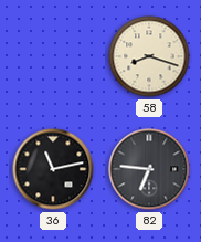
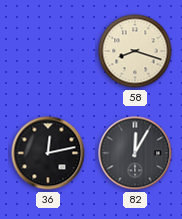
36: 11:13 -> 12:13 (48, 153)
82: 6:46 -> 12:05 (135, 153)
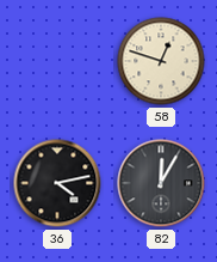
58: 8:18 -> 12:48 (161, 61)
36: 12:13 -> 4:13 (57, 183)
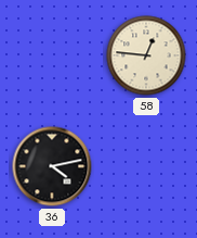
58: 12:48 -> 12:46 (146, 55)
82: 12:05 -> none (161, 183)
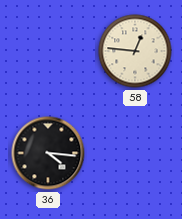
36: 4:13 -> 4:16 (48, 153)
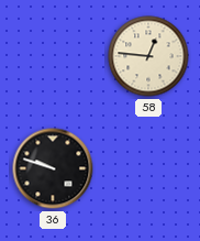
36: 4:16 -> 9:48 (53, 168)
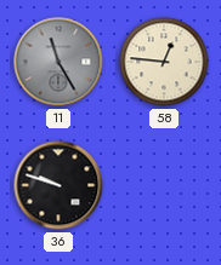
11: none -> 11:25 (58, 62)
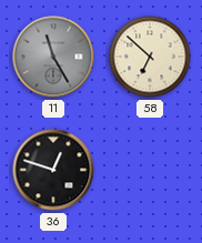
58: 12:46 -> 6:52 (150, 57)
36: 9:48 -> 12:48 (53, 170)
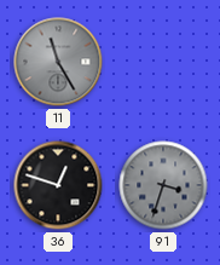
58: 6:52 -> none (150, 57)
91: none -> 3:33 (163, 185)
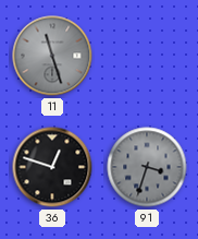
11: 11:25 -> 11:27 (52, 56)
